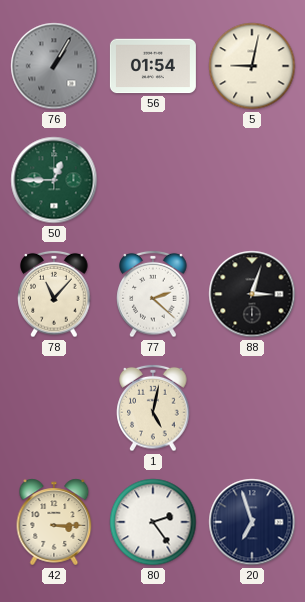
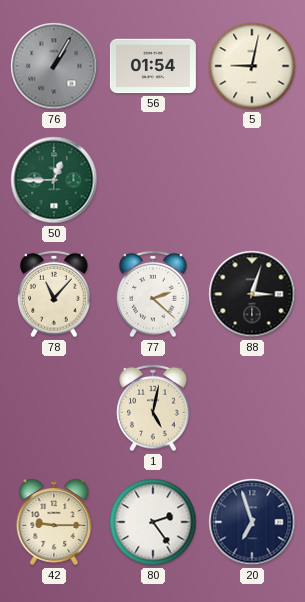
42: 3:15 -> 9:15 (54, 522)
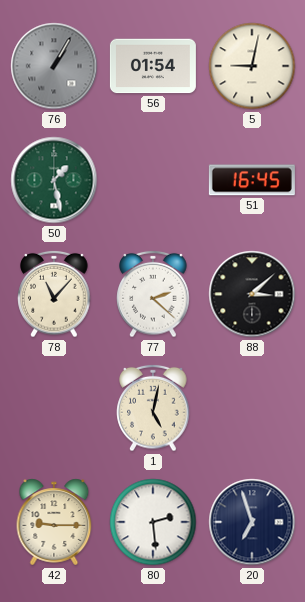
50: 12:45 -> 1:28 (54, 180)
51: none -> 16:45 (252, 180)
88: 3:03 -> 3:08 (252, 294)
80: 2:24 -> 2:29 (153, 522)
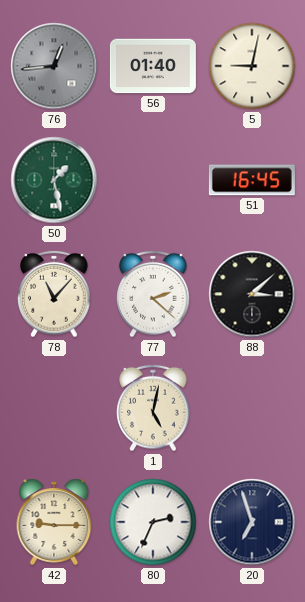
76: 1:05 -> 12:44 (54, 66)
56: 01:54 -> 01:40 (153, 66)
80: 2:29 -> 2:34 (153, 522)
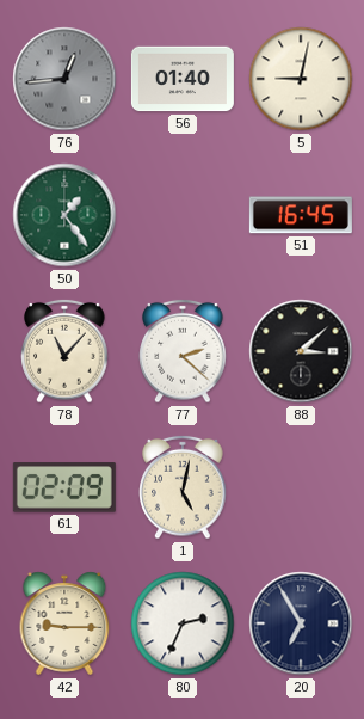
50: 1:28 -> 1:24 (64, 215)
61: none -> 02:09 (64, 487)
20: 6:57 -> 6:55 (301, 623)
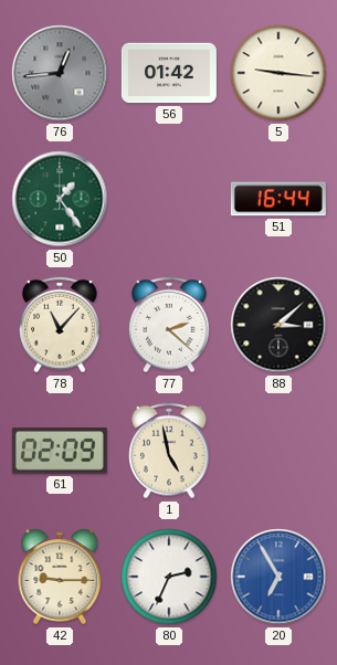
56: 01:40 -> 01:42 (169, 73)
5: 9:02 -> 9:16 (278, 73)
51: 16:45 -> 16:44 (278, 199)
1: 5:02 -> 4:58 (169, 451)
20 dial: navy -> blue (278, 577)
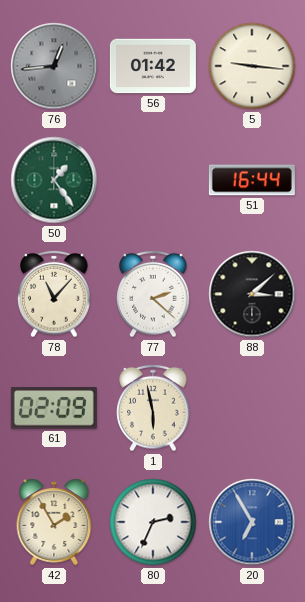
1: 4:58 -> 5:58 (153, 408)
42: 9:15 -> 1:55 (54, 522)
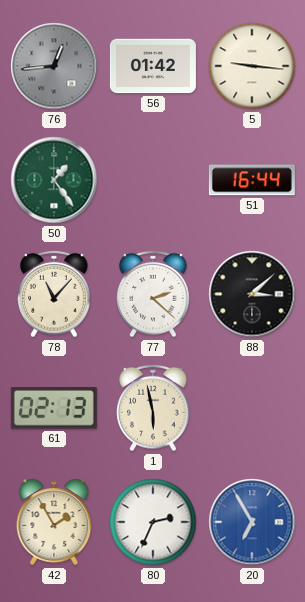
61: 02:09 -> 02:13 (54, 408)
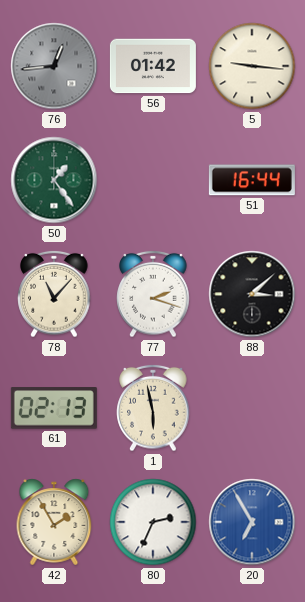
77: 2:22 -> 2:18 (153, 294)
